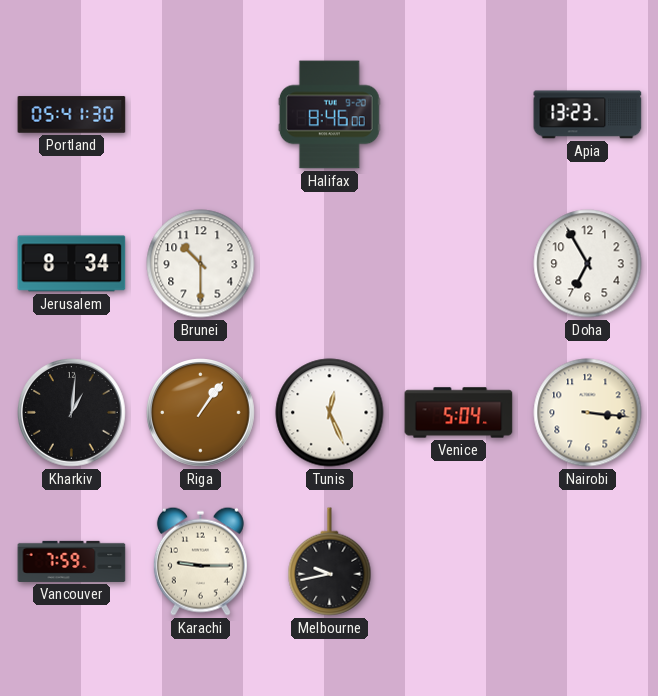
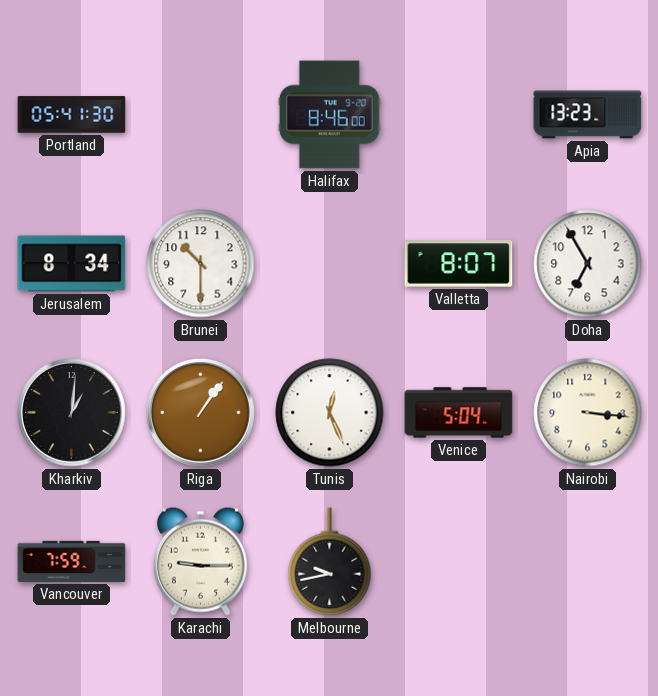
Valletta: none -> 8:07 (459, 264)
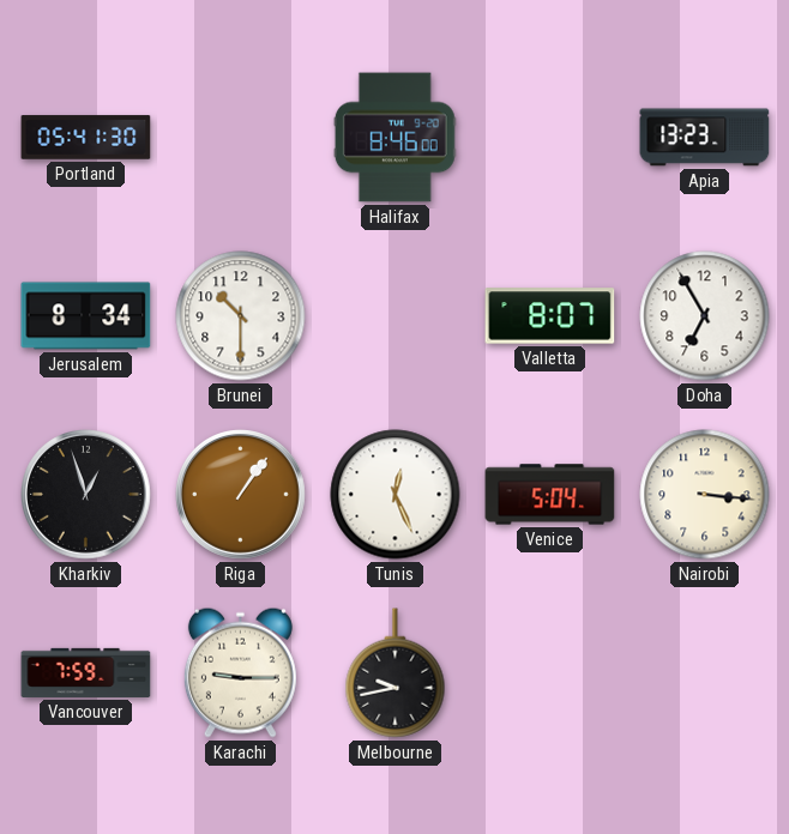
Kharkiv: 1:01 -> 12:57 (86, 495)
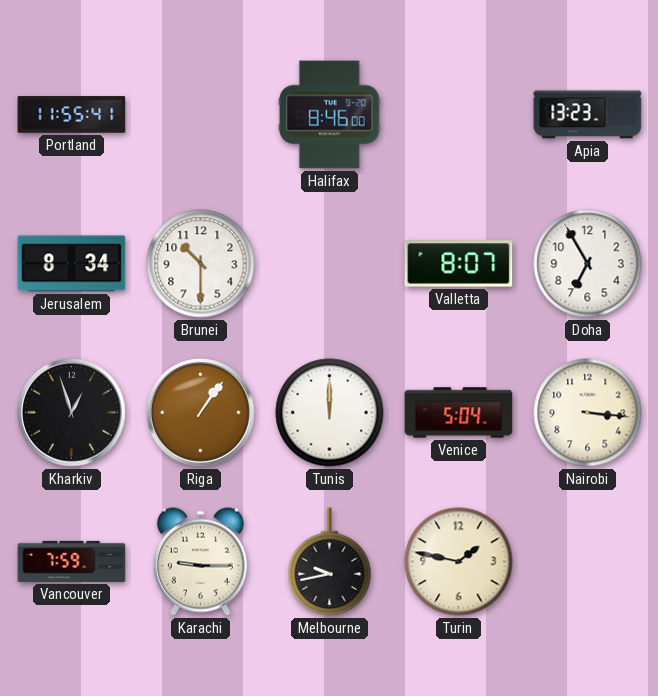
Portland: 05:41 -> 11:55 (72, 115)
Tunis: 12:26 -> 12:00 (330, 413)
Turin: none -> 1:47 (459, 562)
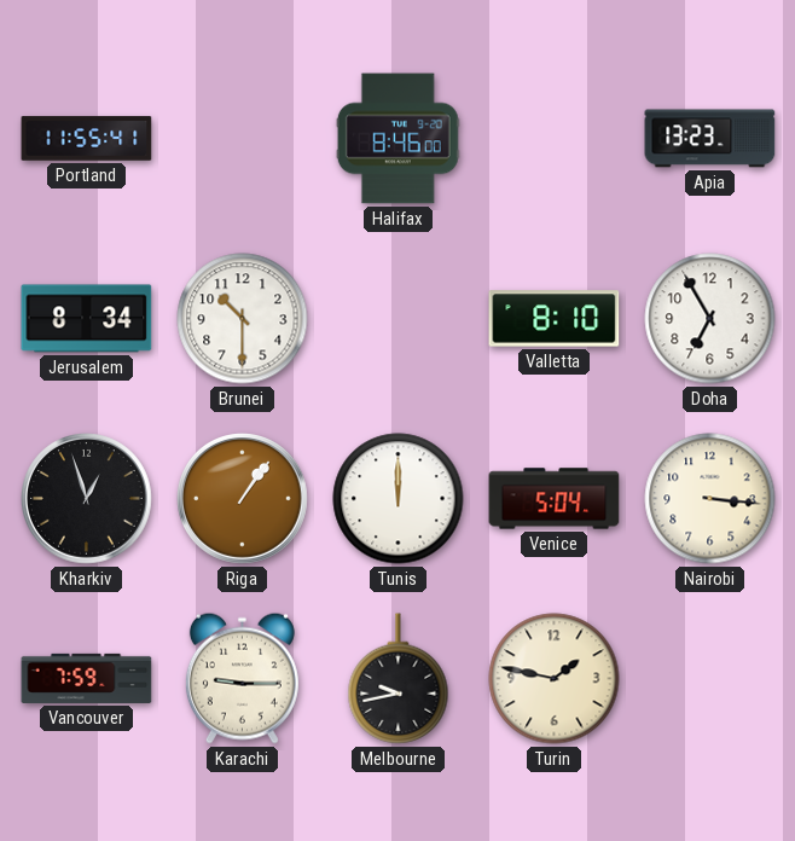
Valletta: 8:07 -> 8:10 (555, 319)
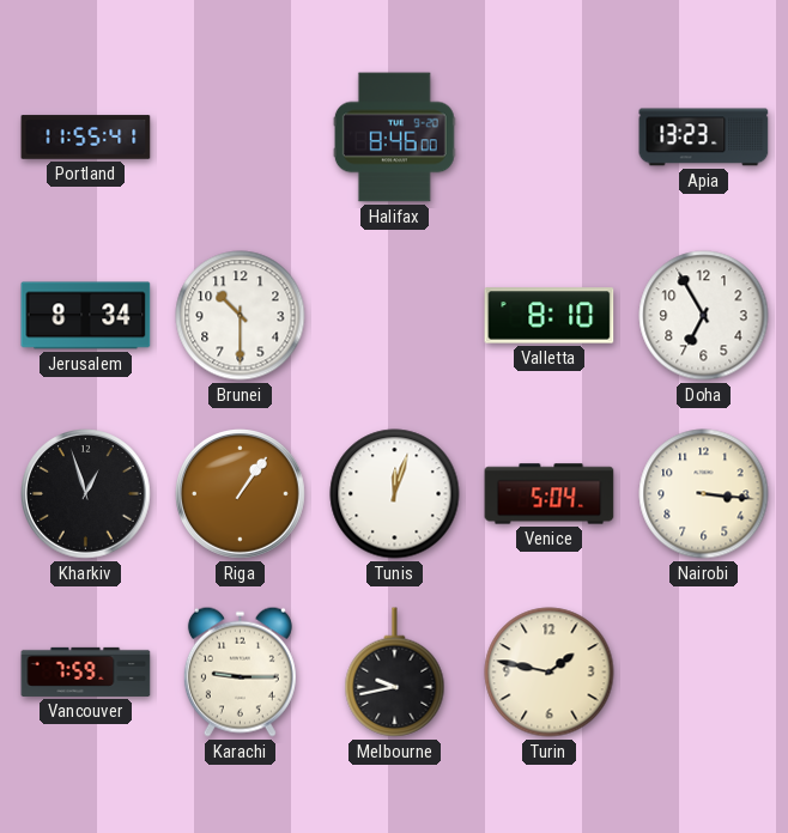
Tunis: 12:00 -> 12:03 (395, 494)
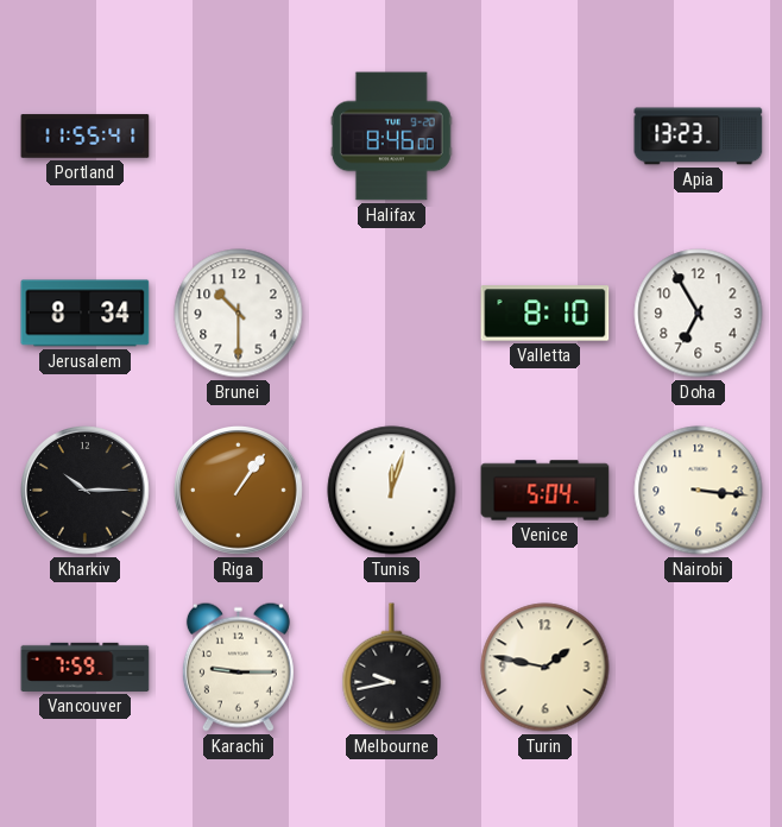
Kharkiv: 12:57 -> 10:15 (86, 491)
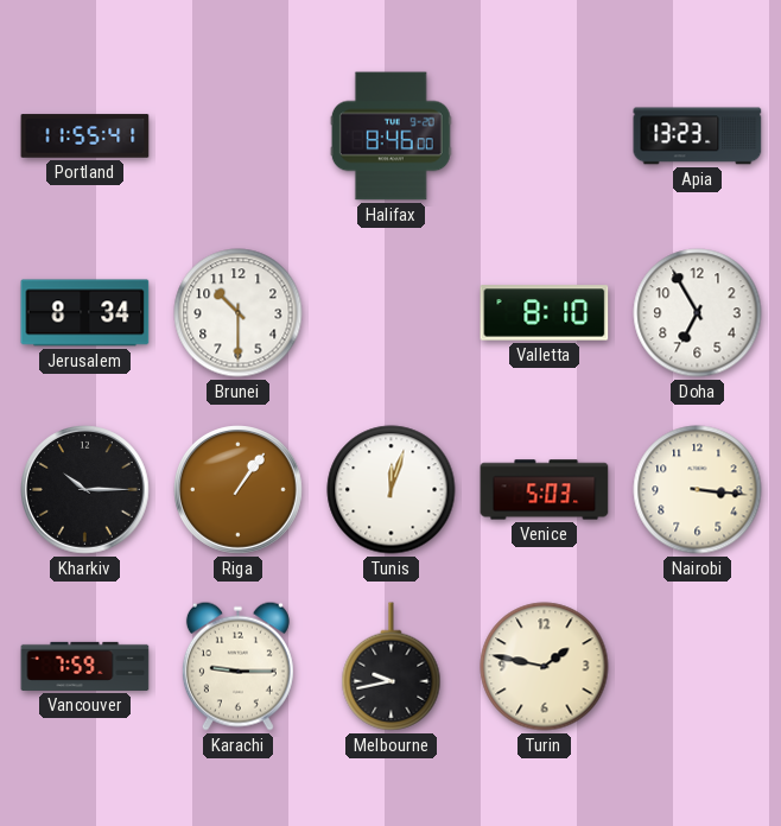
Venice: 5:04 -> 5:03 (545, 490)
